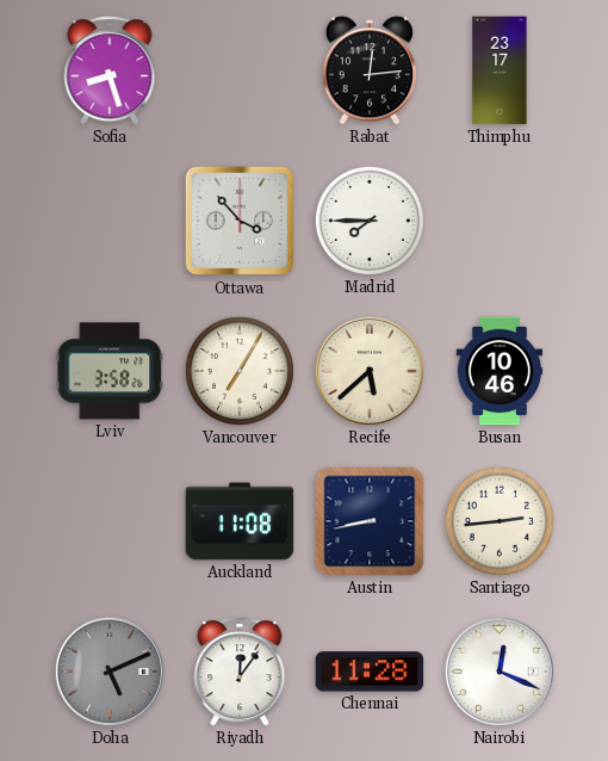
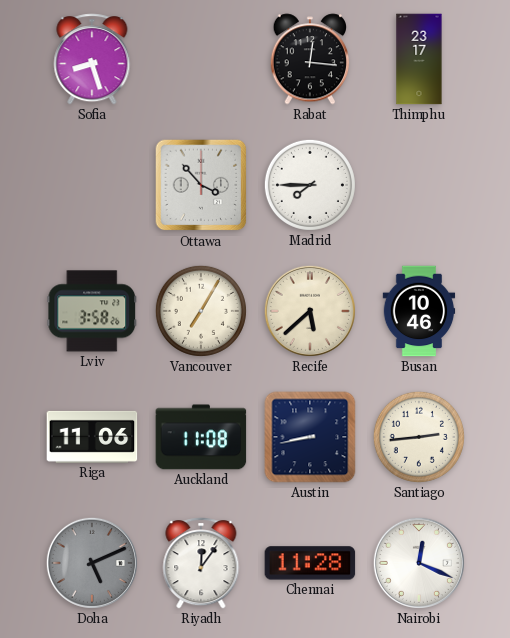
Rabat: 12:14 -> 12:16 (310, 59)
Riga: none -> 11:06 (92, 437)
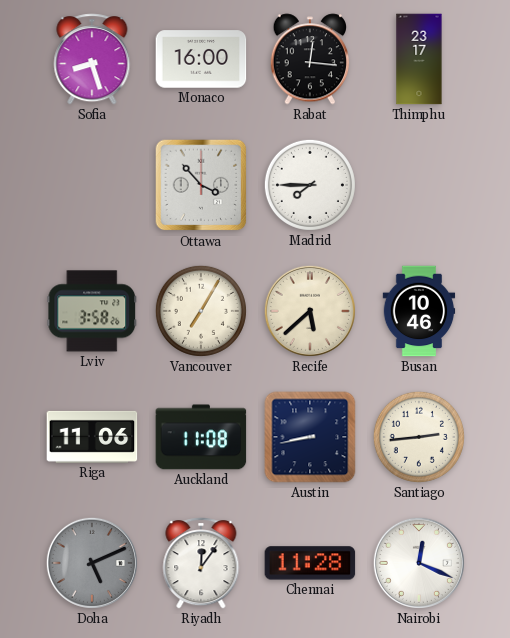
Monaco: none -> 16:00 (201, 59)
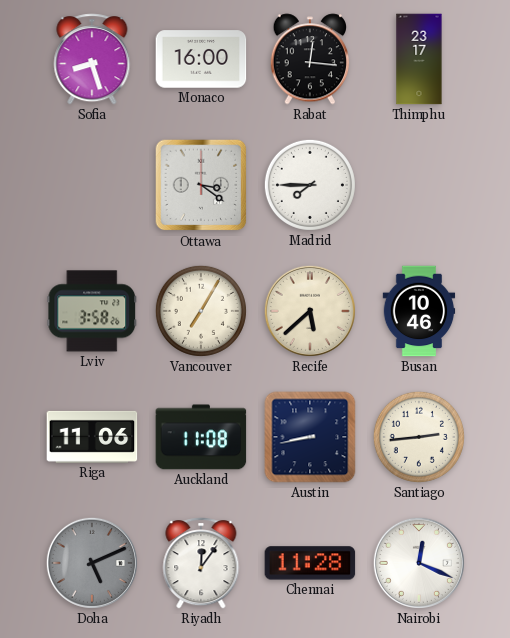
Ottawa: 3:53 -> 3:21 (201, 185)
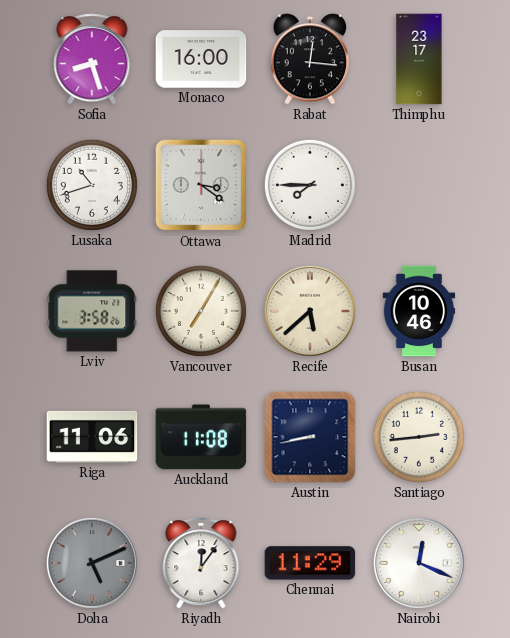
Lusaka: none -> 10:42 (92, 185)
Chennai: 11:28 -> 11:29 (310, 563)
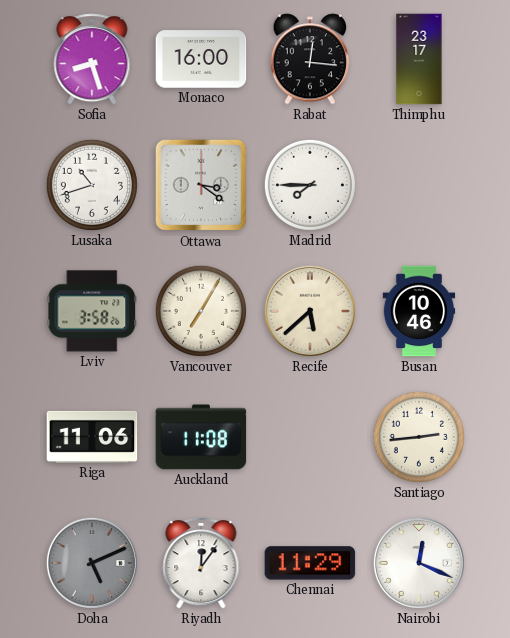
Austin: 8:43 -> none (310, 437)
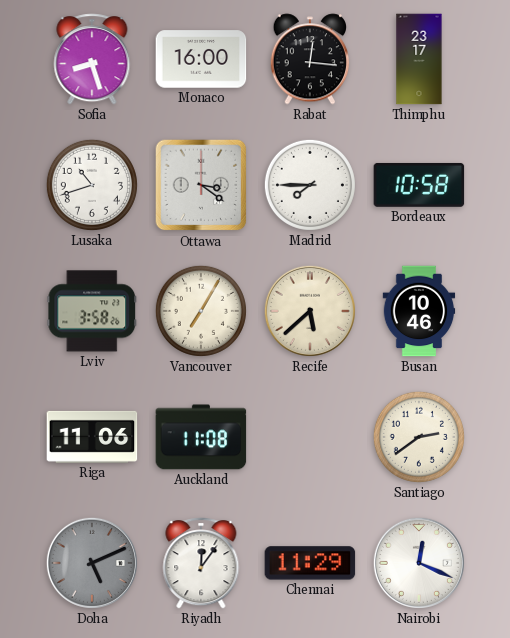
Bordeaux: none -> 10:58 (419, 185)
Santiago: 2:44 -> 2:39 (419, 437)
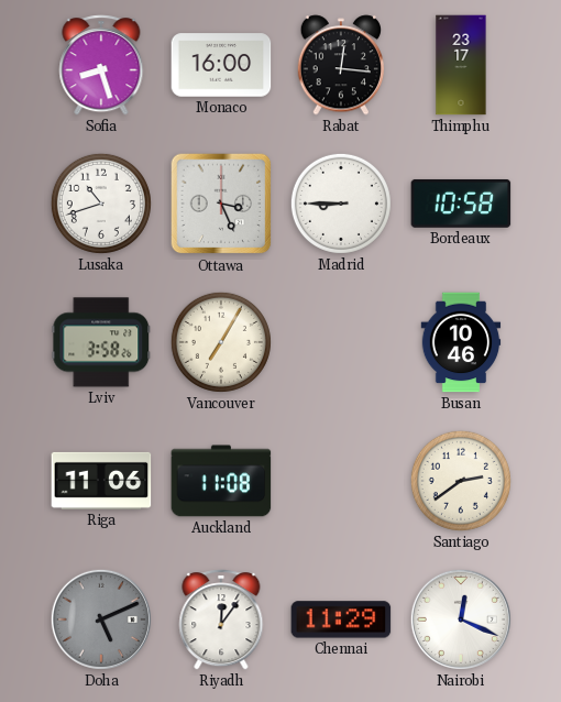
Ottawa: 3:21 -> 3:26 (221, 204)
Madrid: 7:45 -> 8:45 (341, 204)
Recife: 5:38 -> none (310, 311)
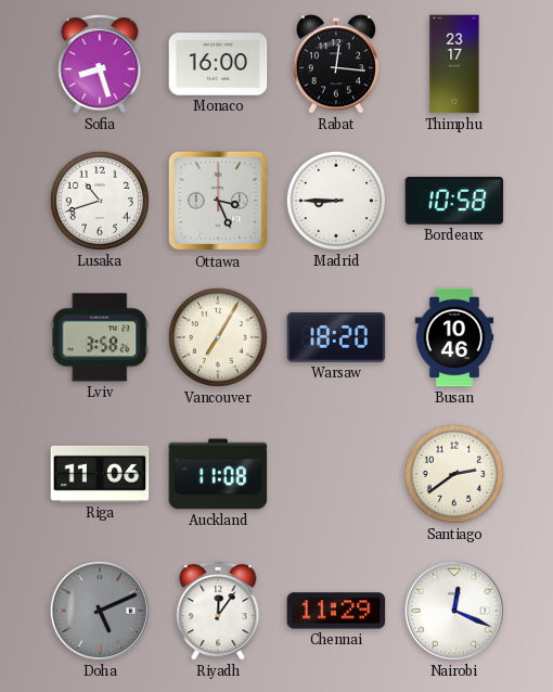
Warsaw: none -> 18:20 (336, 338)
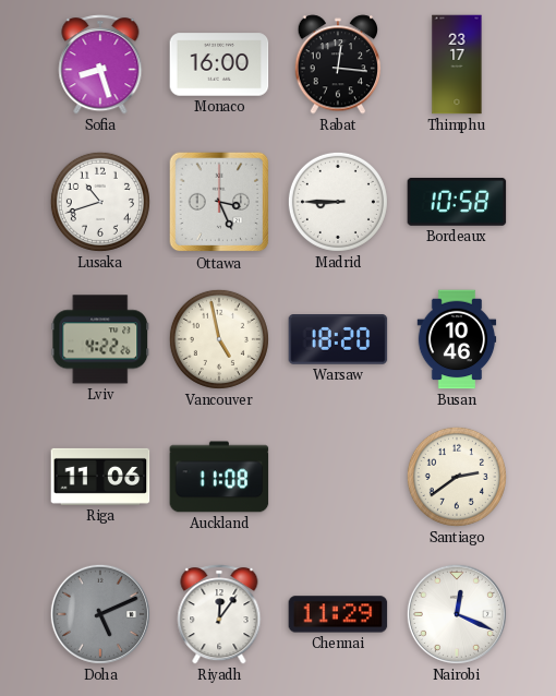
Lviv: 3:58 -> 4:22 (100, 339)
Vancouver: 7:05 -> 4:58 (219, 339)
